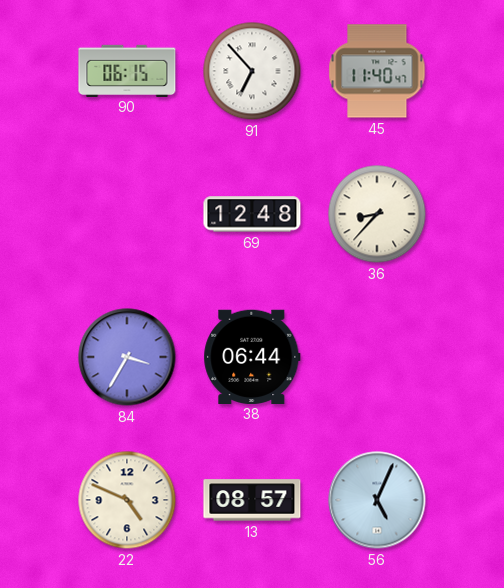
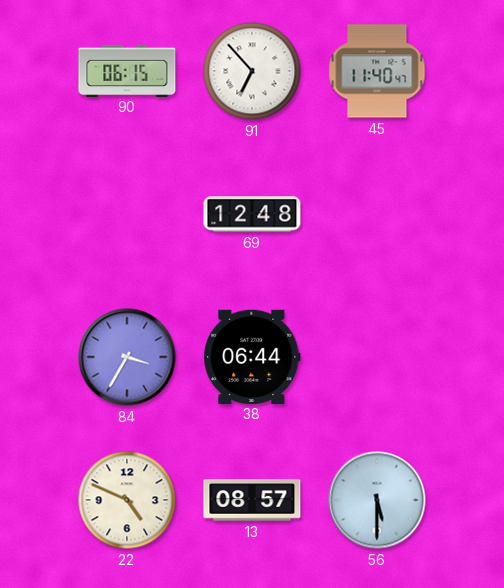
36: 8:37 -> none (377, 214)
56: 5:04 -> 5:30 (377, 500)
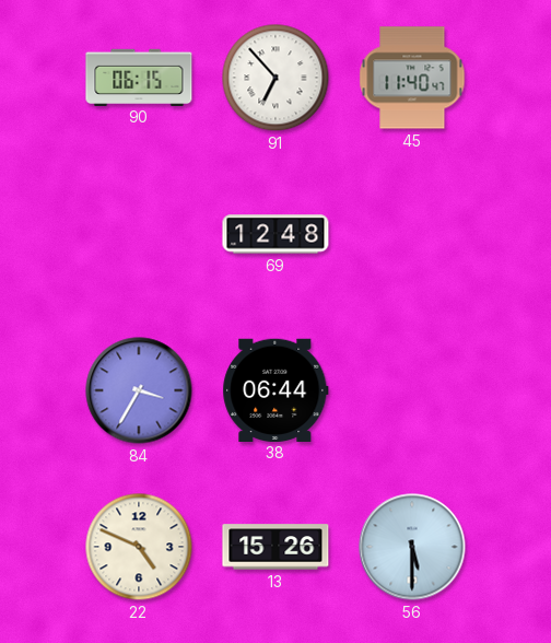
13: 08:57 -> 15:26 (275, 547)
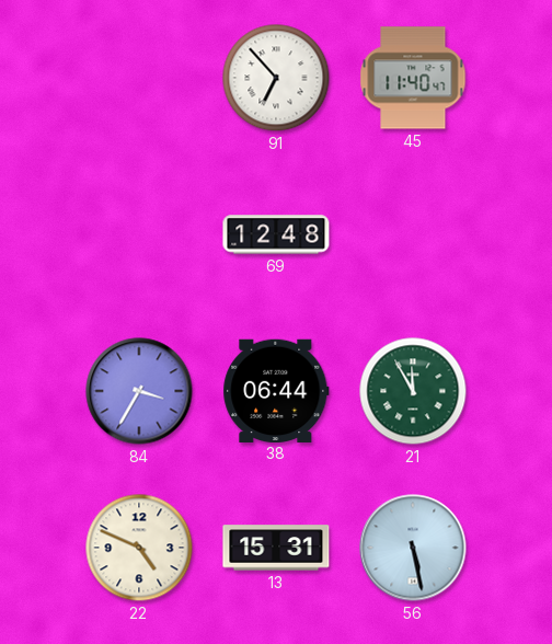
90: 06:15 -> none (139, 77)
21: none -> 11:55 (413, 391)
13: 15:26 -> 15:31 (276, 548)
56: 5:30 -> 5:28 (413, 548)
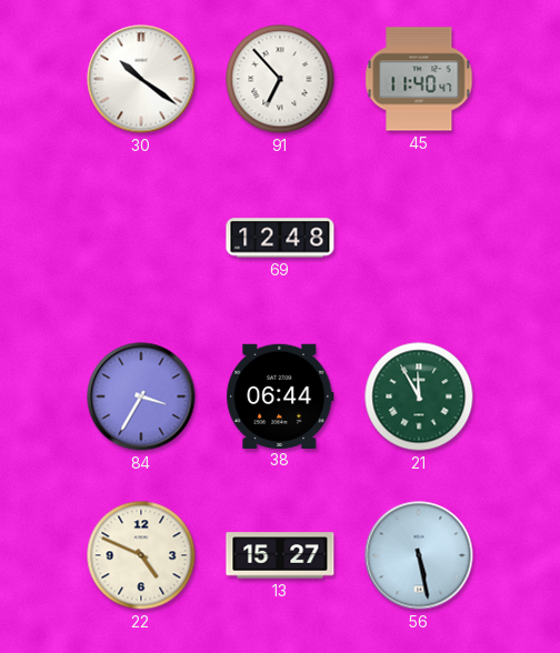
30: none -> 10:21 (141, 79)
13: 15:31 -> 15:27 (280, 555)
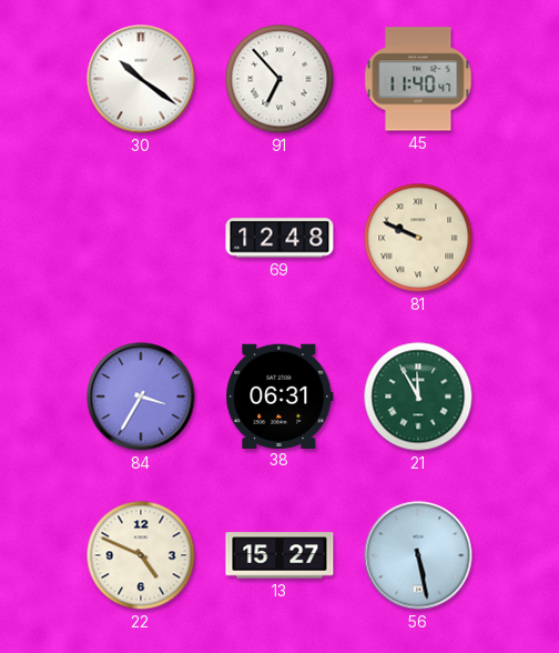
81: none -> 9:49 (418, 238)
38: 06:44 -> 06:31 (279, 395)
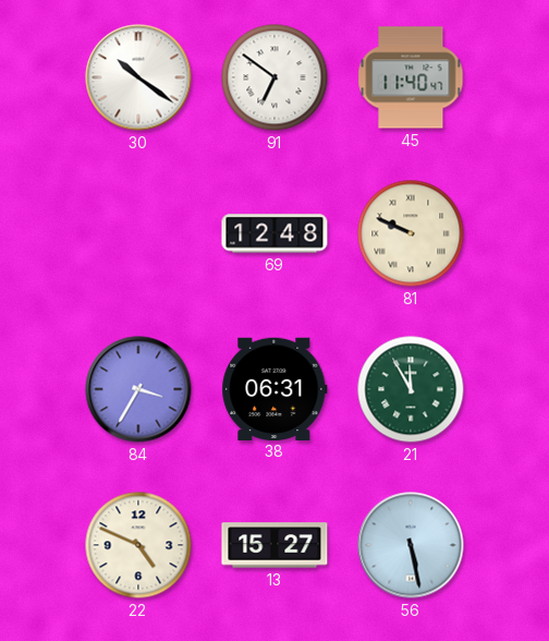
91: 6:53 -> 6:51 (274, 77)
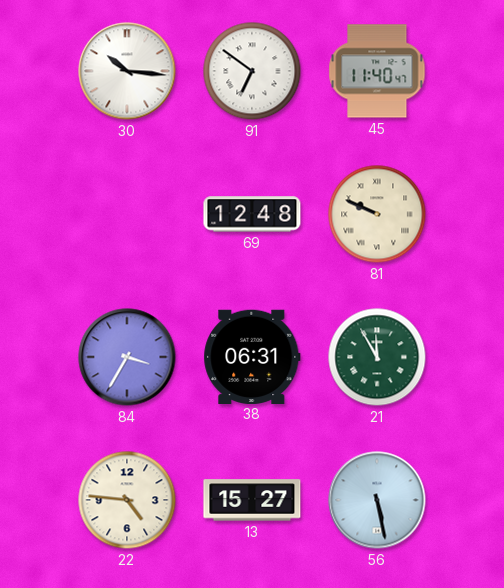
30: 10:21 -> 10:16 (127, 71)
22: 4:49 -> 4:46 (127, 500)
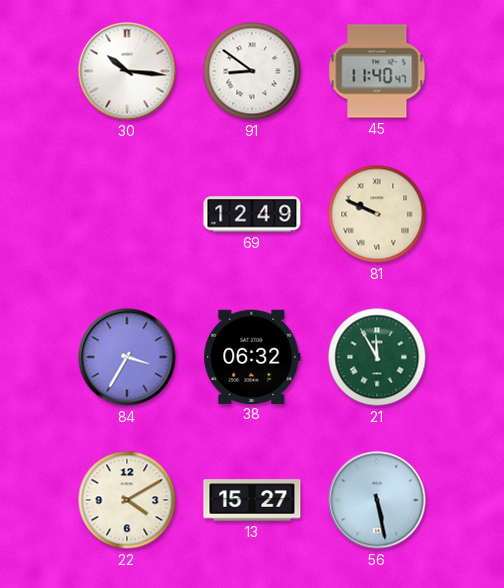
91: 6:51 -> 8:51 (252, 71)
69: 12:48 -> 12:49 (252, 214)
38: 06:31 -> 06:32 (252, 356)
22: 4:46 -> 4:10 (127, 500)
